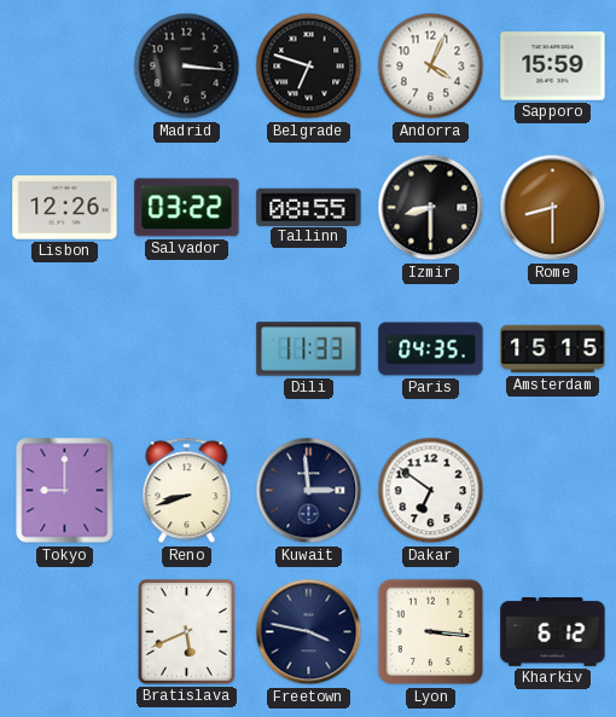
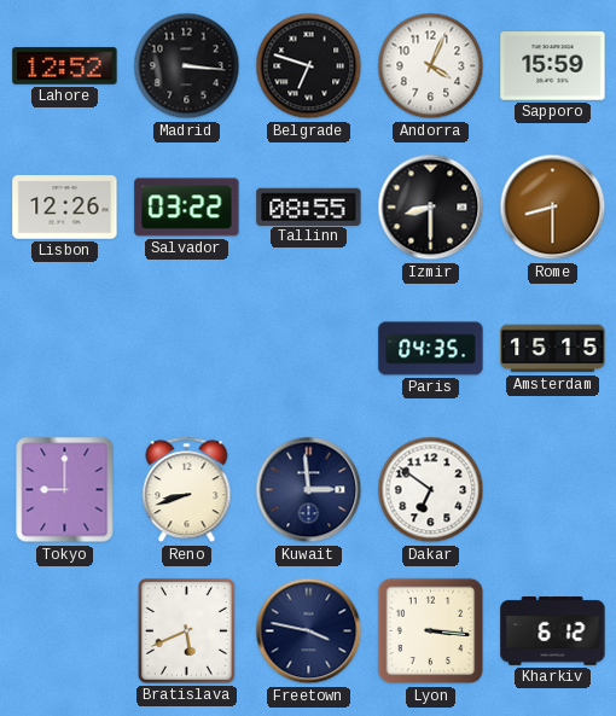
Lahore: none -> 12:52 (65, 66)
Dili: 11:33 -> none (309, 349)
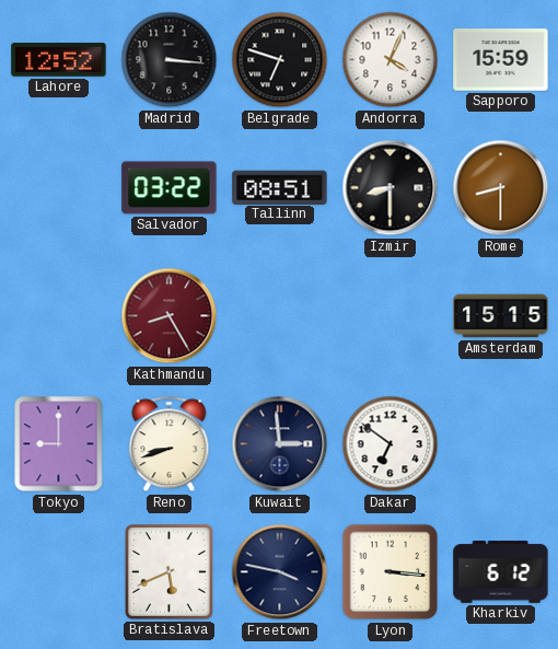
Lisbon: 12:26 -> none (65, 208)
Tallinn: 08:55 -> 08:51 (280, 187)
Kathmandu: none -> 8:25 (170, 316)
Paris: 04:35 -> none (431, 349)
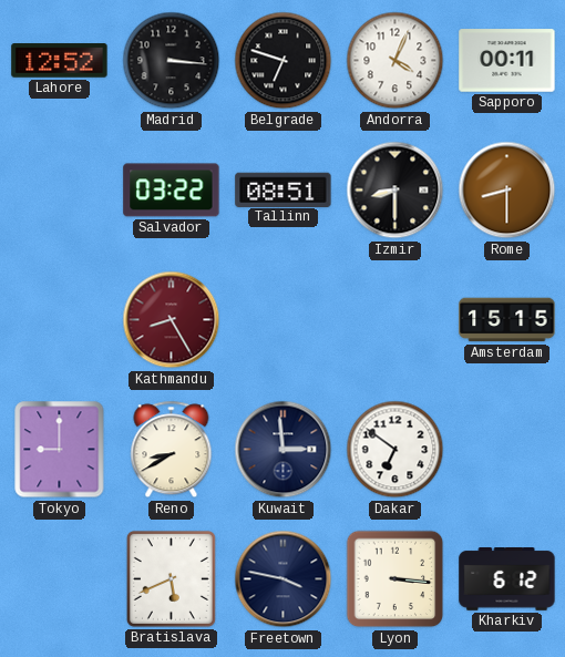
Sapporo: 15:59 -> 00:11 (507, 61)
Reno: 8:42 -> 8:40 (172, 450)
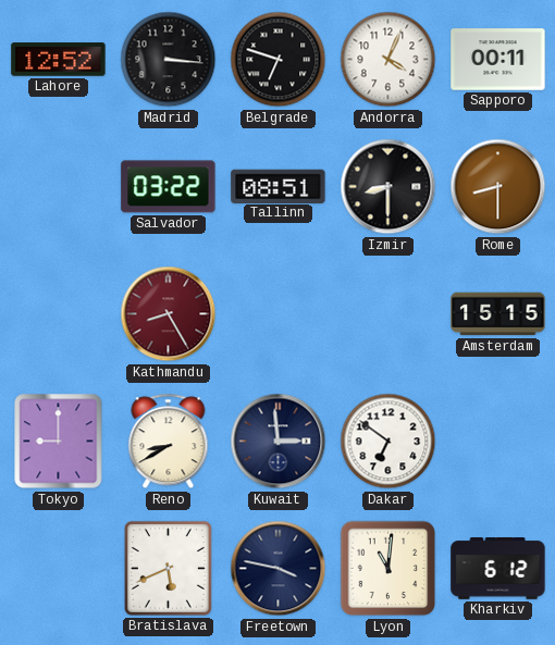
Lyon: 3:16 -> 11:01 (388, 569)
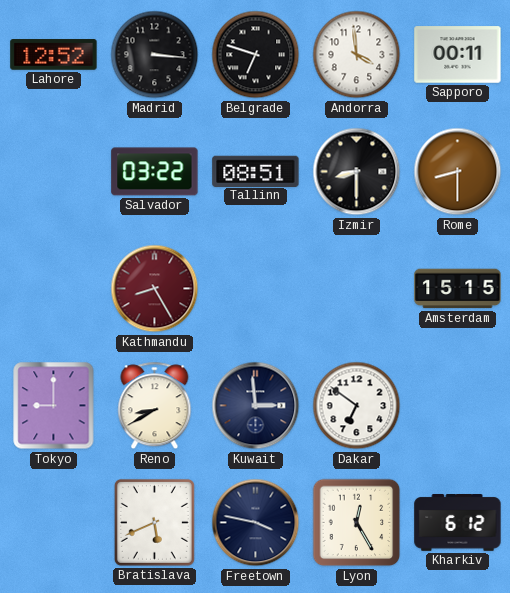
Andorra: 4:04 -> 3:59 (357, 55)
Lyon: 11:01 -> 12:25 (357, 523)
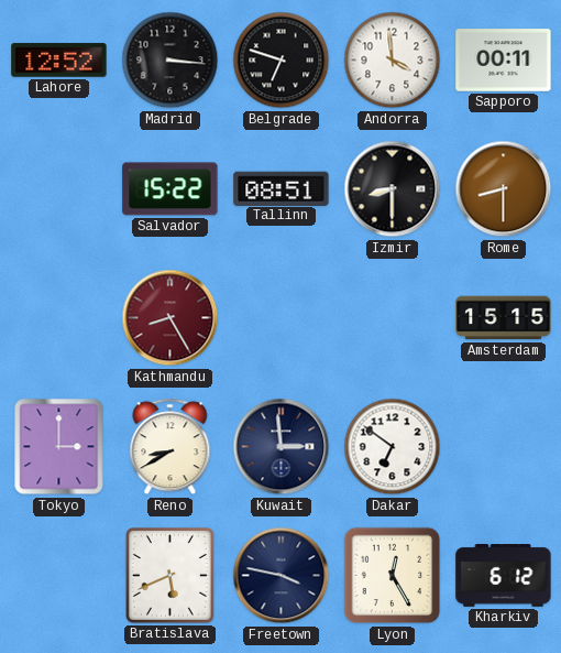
Salvador: 03:22 -> 15:22 (170, 189)
Tokyo: 9:00 -> 3:00 (59, 447)
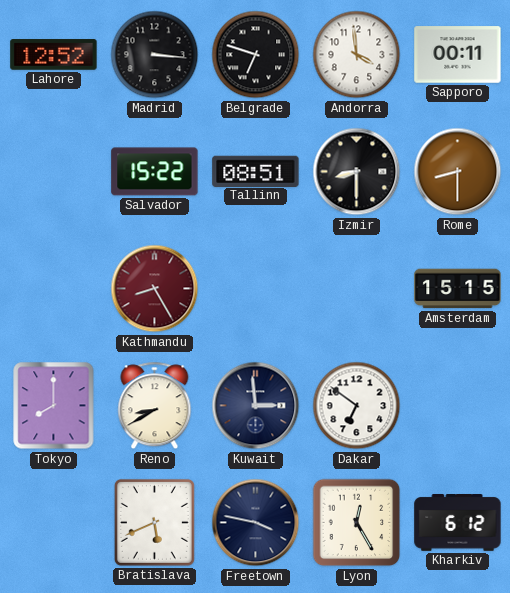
Tokyo: 3:00 -> 8:00 (54, 406)
